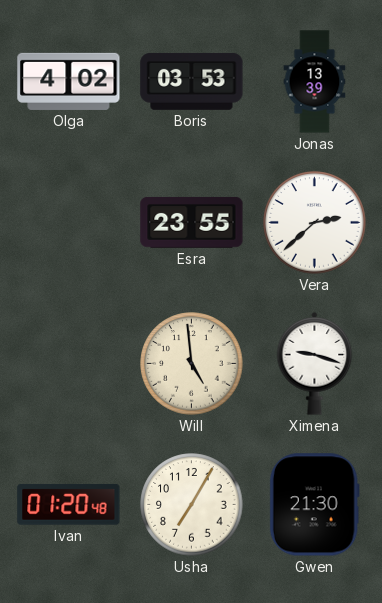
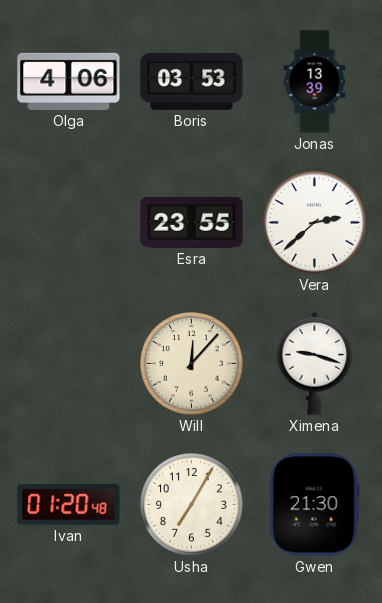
Olga: 4:02 -> 4:06 (69, 81)
Will: 4:59 -> 12:07 (192, 364)
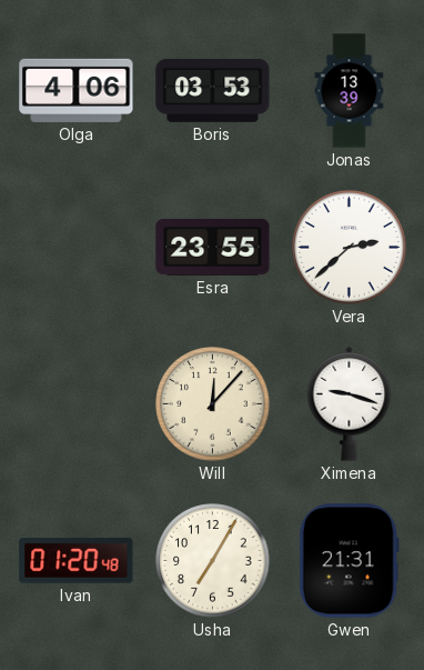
Gwen: 21:30 -> 21:31 (349, 561)
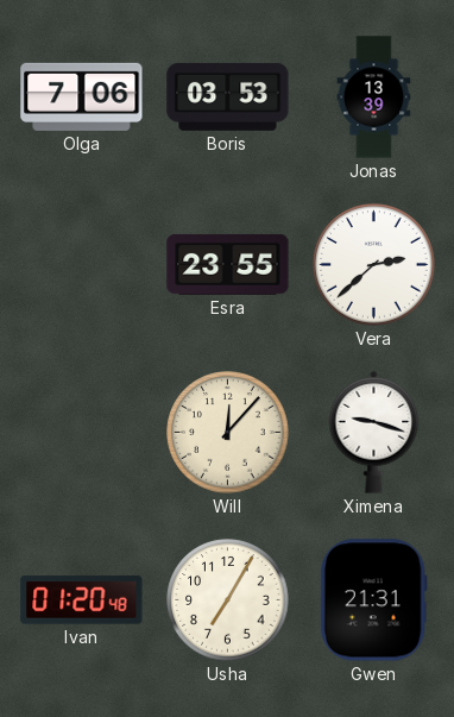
Olga: 4:06 -> 7:06 (82, 96)
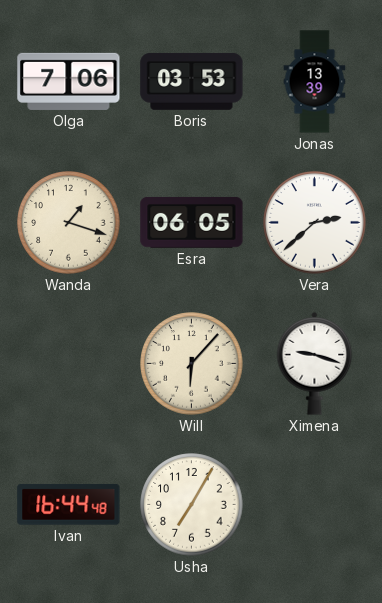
Wanda: none -> 1:18 (69, 223)
Esra: 23:55 -> 06:05 (192, 223)
Will: 12:07 -> 6:07 (192, 364)
Ivan: 01:20 -> 16:44 (69, 504)
Gwen: 21:31 -> none (373, 600)
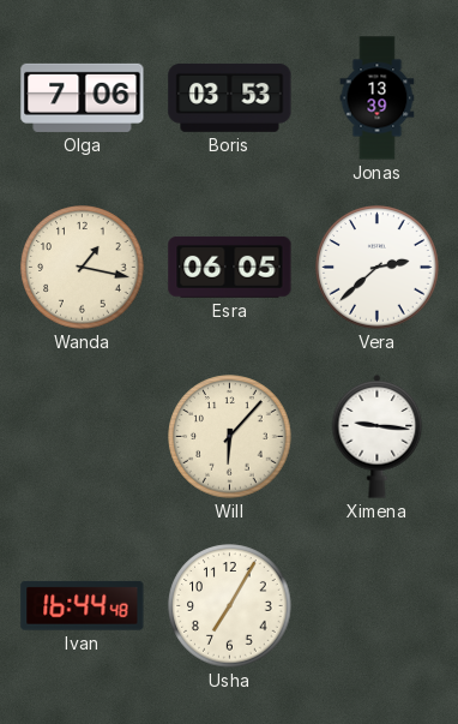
Wanda: 1:18 -> 1:17 (83, 268)
Ximena: 9:18 -> 9:16 (378, 437)
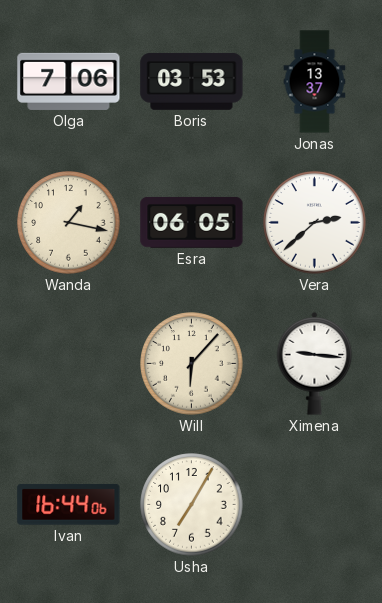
Jonas: 13:39 -> 13:37 (315, 82)
Ivan: 16:44:48 -> 16:44:06 (69, 504)
